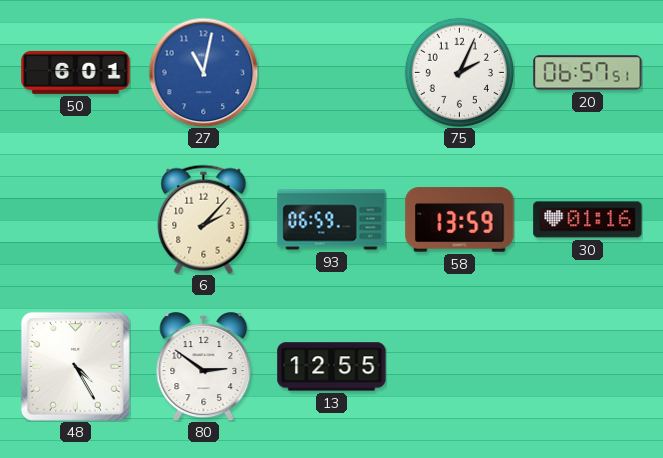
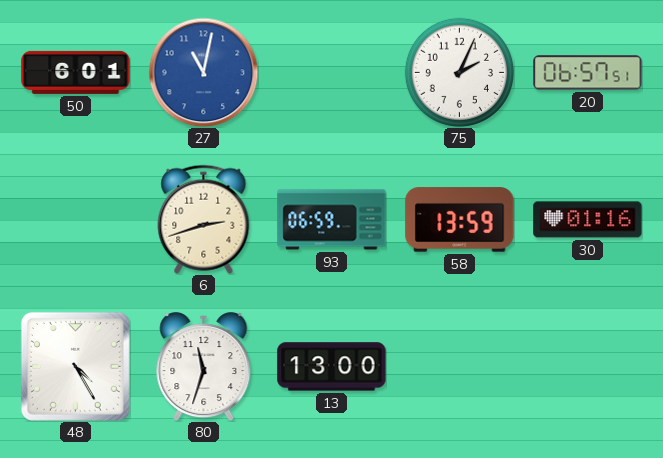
6: 2:07 -> 2:42 (204, 219)
80: 2:51 -> 11:33 (204, 367)
13: 12:55 -> 13:00 (332, 367)
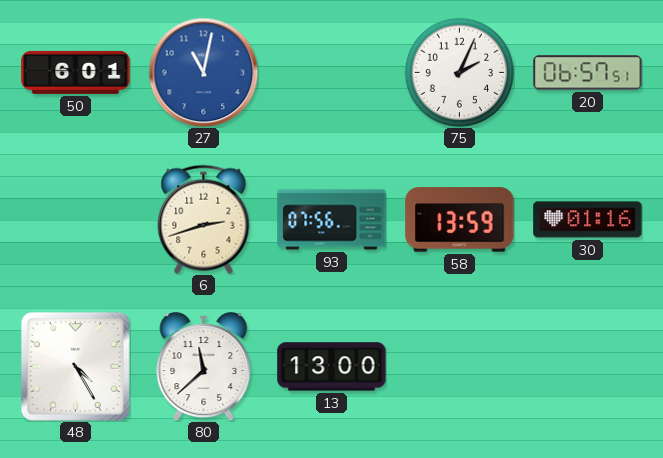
93: 06:59 -> 07:56 (332, 220)
80: 11:33 -> 11:38 (204, 367)
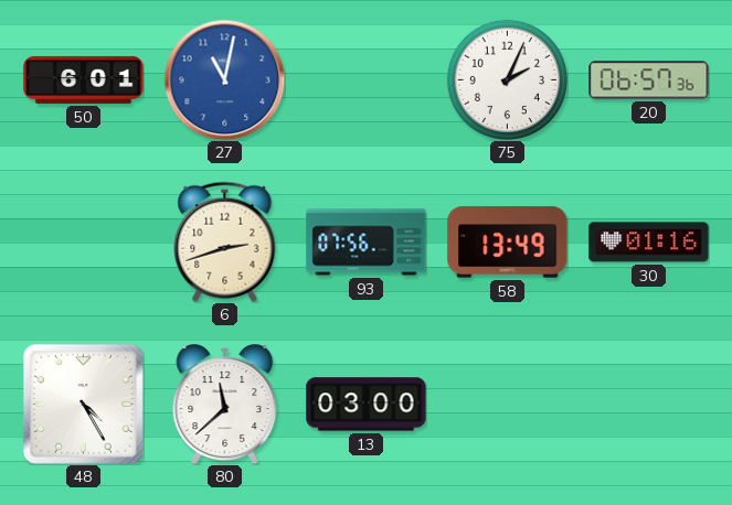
20: 06:57:51 -> 06:57:36 (649, 80)
58: 13:59 -> 13:49 (508, 243)
13: 13:00 -> 03:00 (367, 405)
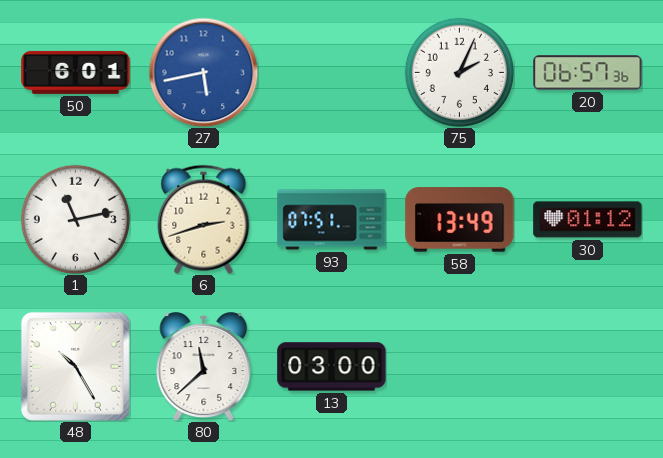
27: 11:02 -> 5:43 (203, 72)
1: none -> 11:13 (75, 219)
93: 07:56 -> 07:51 (332, 220)
30: 01:16 -> 01:12 (588, 220)
48: 4:25 -> 10:25 (75, 366)
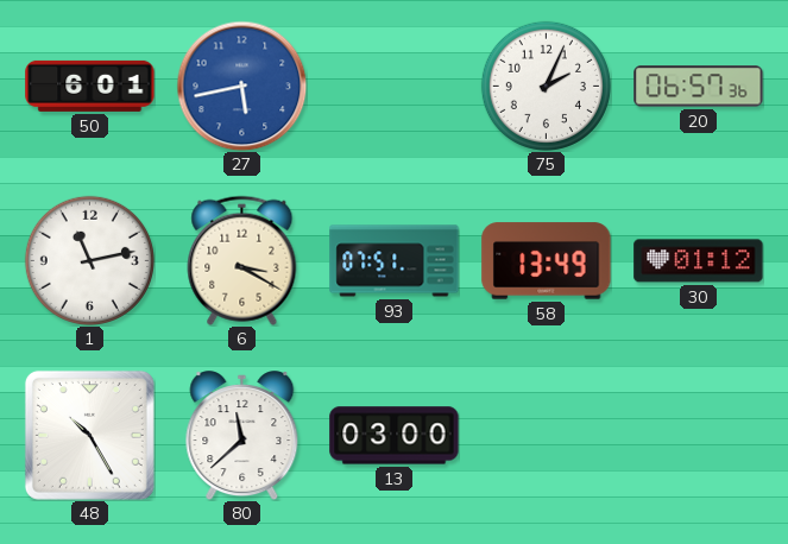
6: 2:42 -> 3:20 (242, 260)
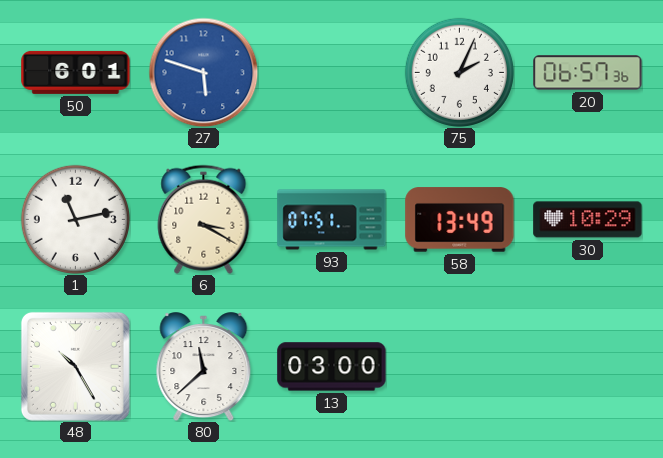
27: 5:43 -> 5:48 (203, 72)
30: 01:12 -> 10:29 (588, 220)
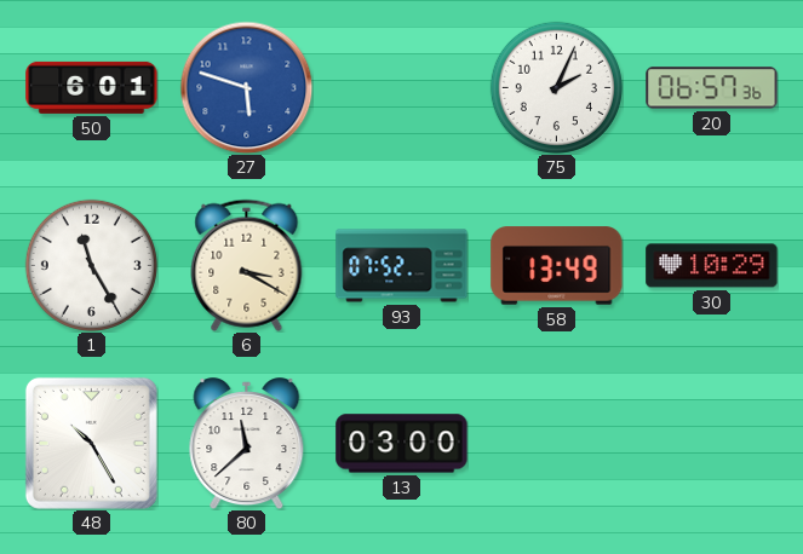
1: 11:13 -> 11:25 (91, 265)
93: 07:51 -> 07:52 (402, 266)
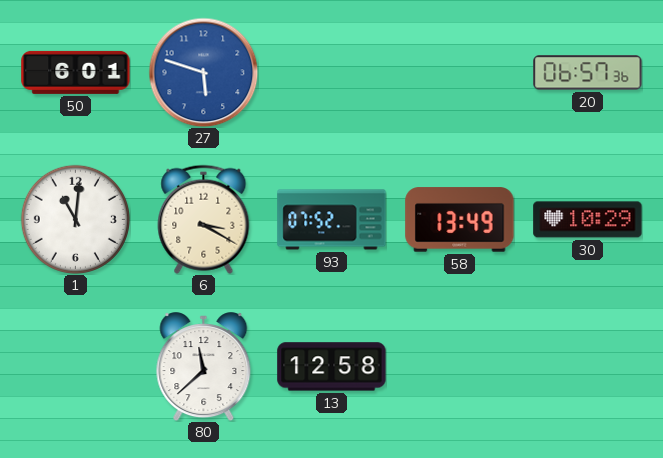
75: 2:04 -> none (556, 87)
1: 11:25 -> 11:01 (75, 219)
48: 10:25 -> none (91, 443)
13: 03:00 -> 12:58 (332, 367)
